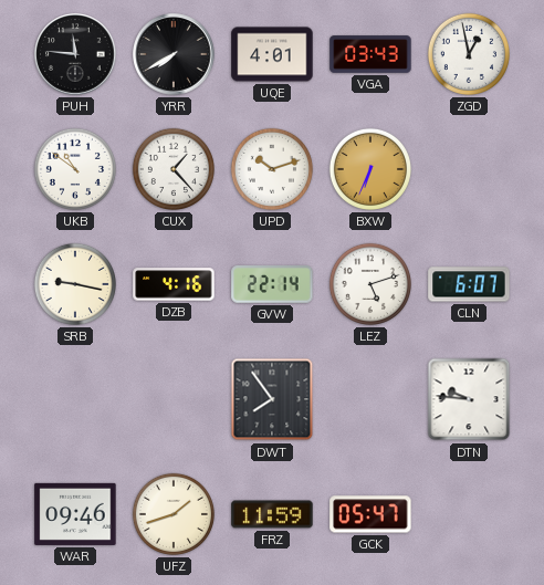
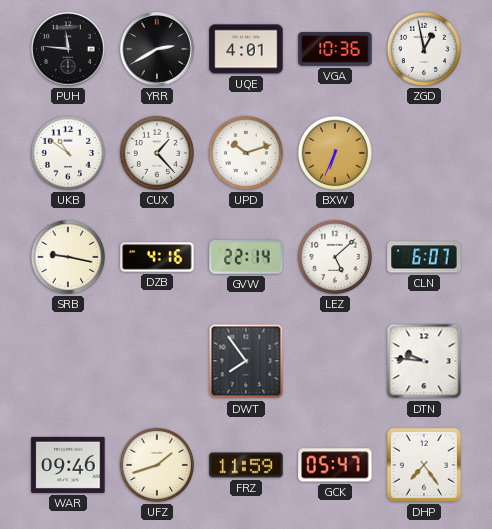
YRR: 7:40 -> 2:40 (157, 49)
VGA: 03:43 -> 10:36 (335, 49)
LEZ: 5:12 -> 5:08 (335, 257)
DHP: none -> 7:24 (424, 465)
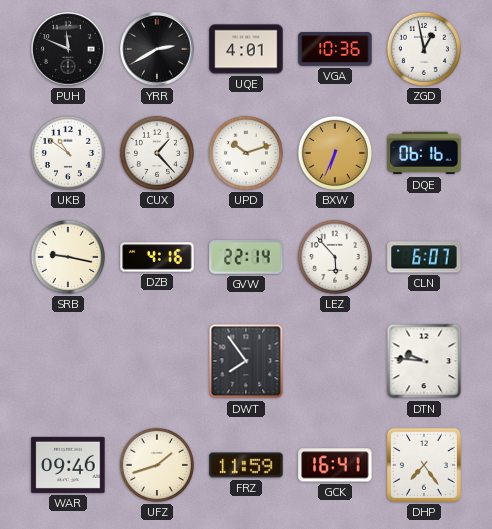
PUH: 11:46 -> 11:49 (68, 49)
DQE: none -> 06:16 (424, 153)
LEZ: 5:08 -> 5:53 (335, 257)
GCK: 05:47 -> 16:41 (335, 465)
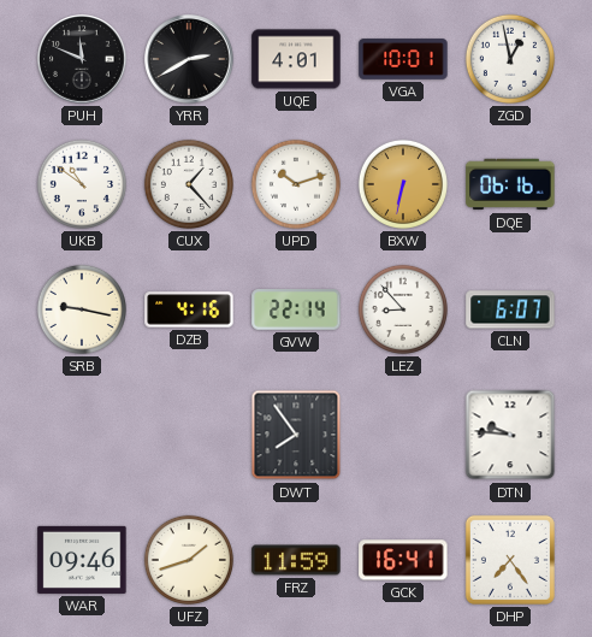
VGA: 10:36 -> 10:01 (403, 59)
BXW: 6:34 -> 6:32 (403, 184)
LEZ: 5:53 -> 8:53 (403, 309)
